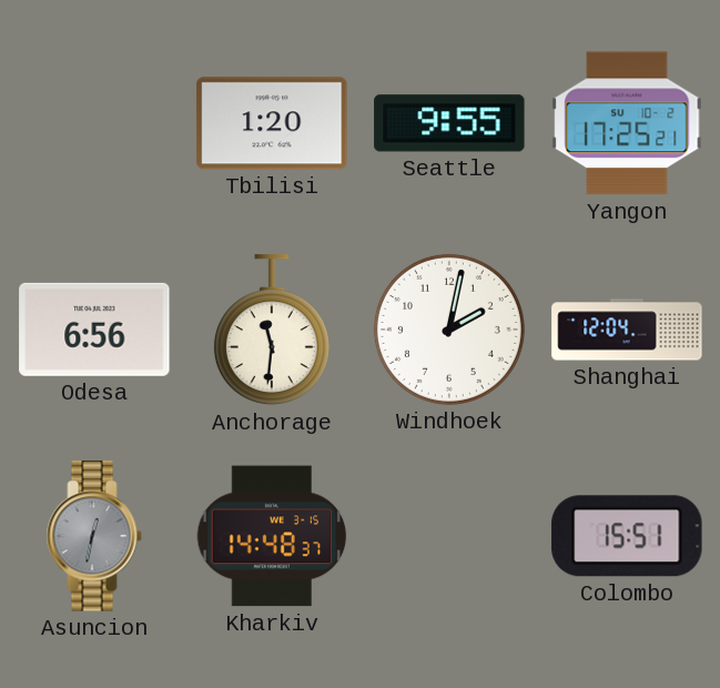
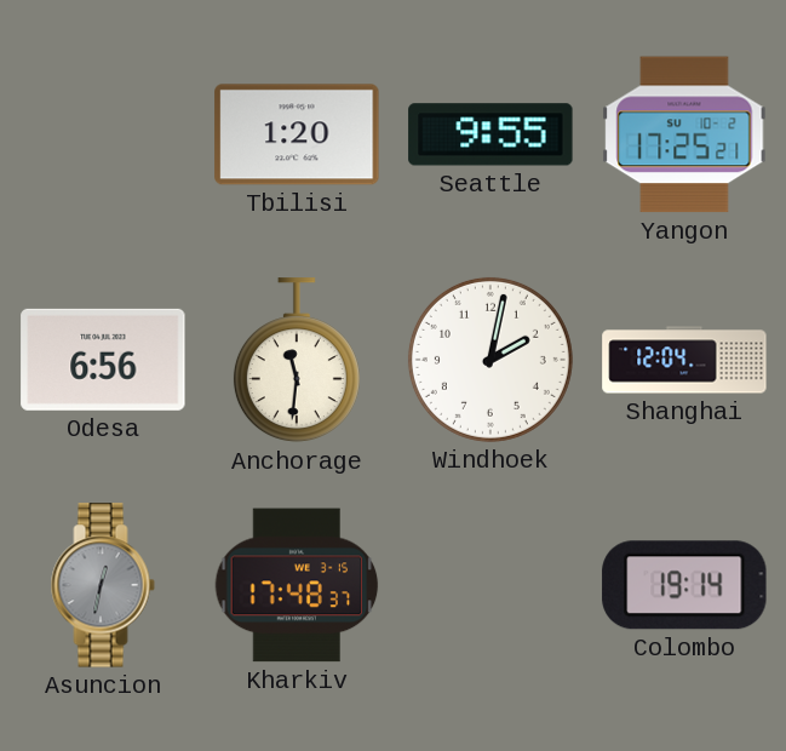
Kharkiv: 14:48 -> 17:48 (297, 585)
Colombo: 15:51 -> 19:14 (684, 585)
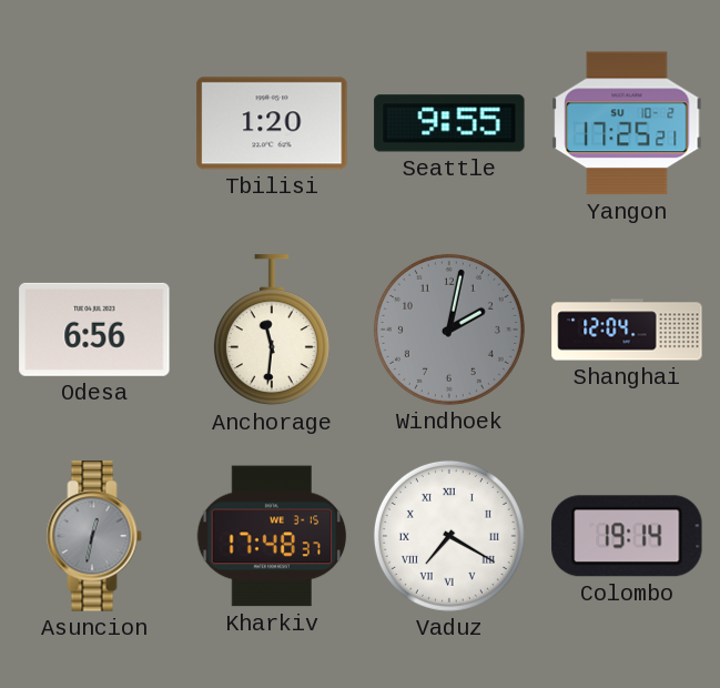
Windhoek dial: white -> grey (449, 330)
Vaduz: none -> 7:20 (449, 536)
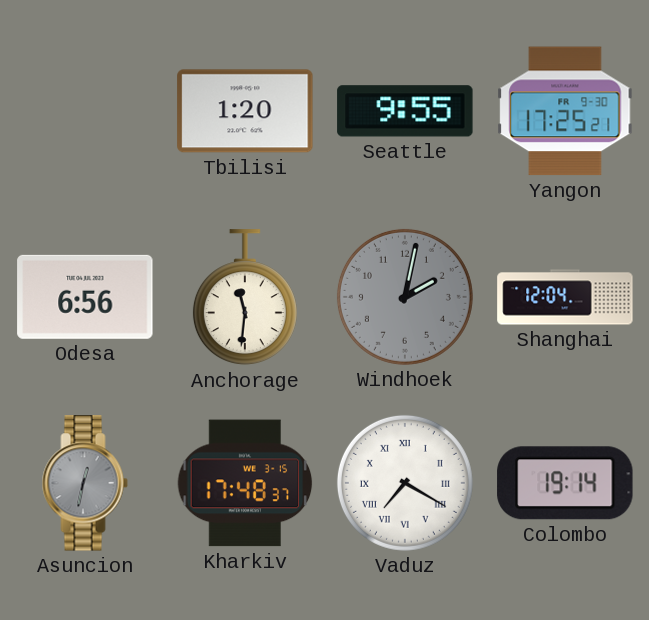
Yangon date: SU 10-2 -> FR 9-30 (565, 111)
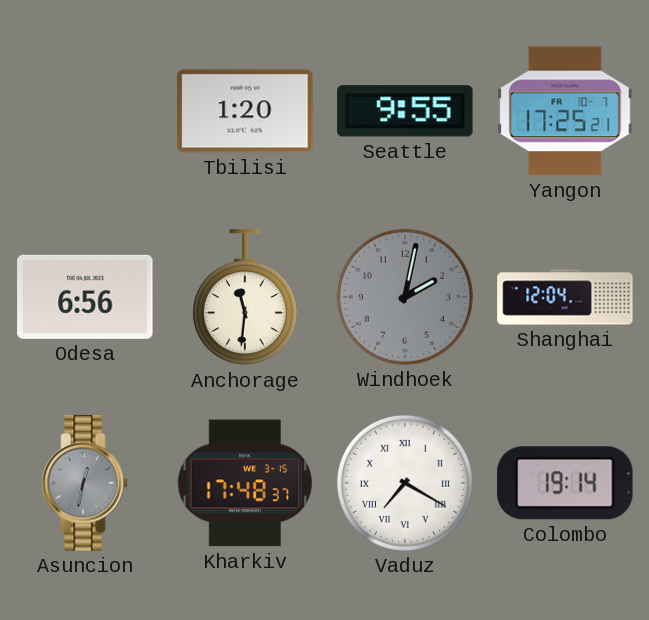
Yangon date: FR 9-30 -> FR 10-7 (565, 111)
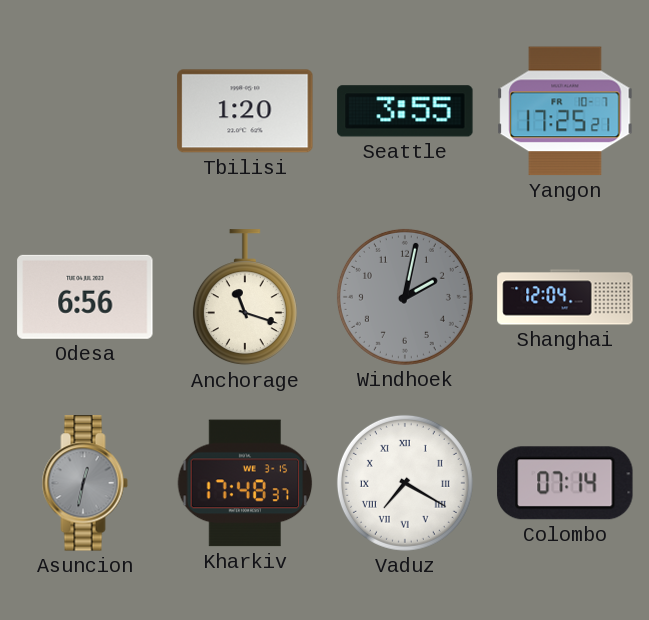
Seattle: 9:55 -> 3:55 (405, 111)
Anchorage: 11:31 -> 11:18 (245, 298)
Colombo: 19:14 -> 07:14 (565, 483)
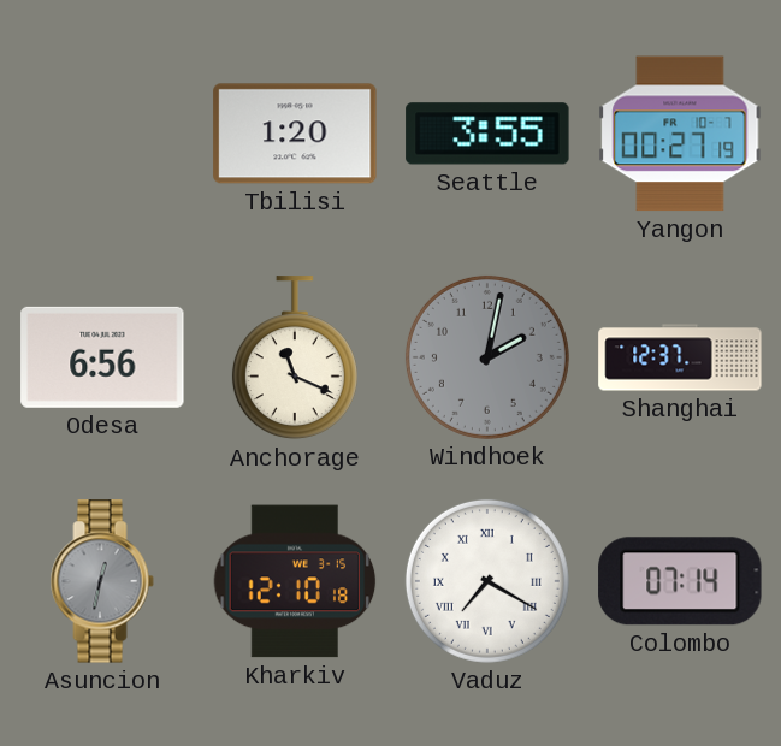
Yangon: 17:25 -> 00:27 (680, 134)
Anchorage: 11:18 -> 11:19 (295, 359)
Shanghai: 12:04 -> 12:37 (680, 357)
Kharkiv: 17:48 -> 12:10 (295, 581)
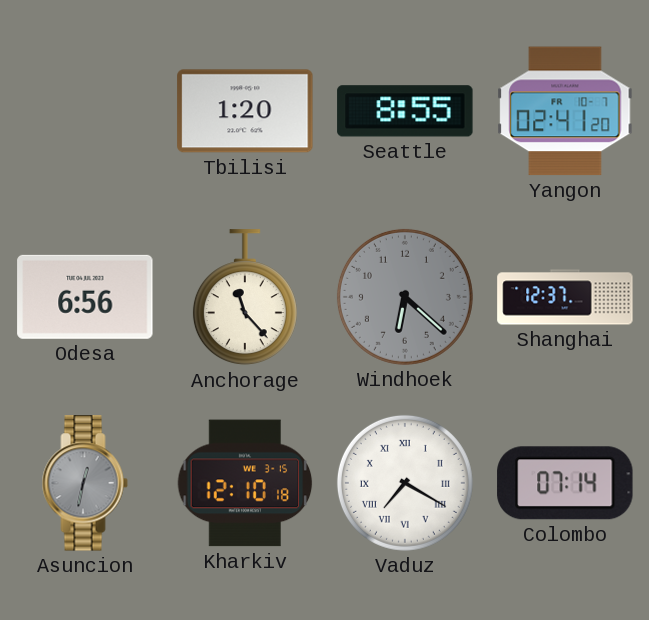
Seattle: 3:55 -> 8:55 (405, 111)
Yangon: 00:27 -> 02:41 (565, 111)
Anchorage: 11:19 -> 11:23 (245, 298)
Windhoek: 2:02 -> 6:22 (405, 297)
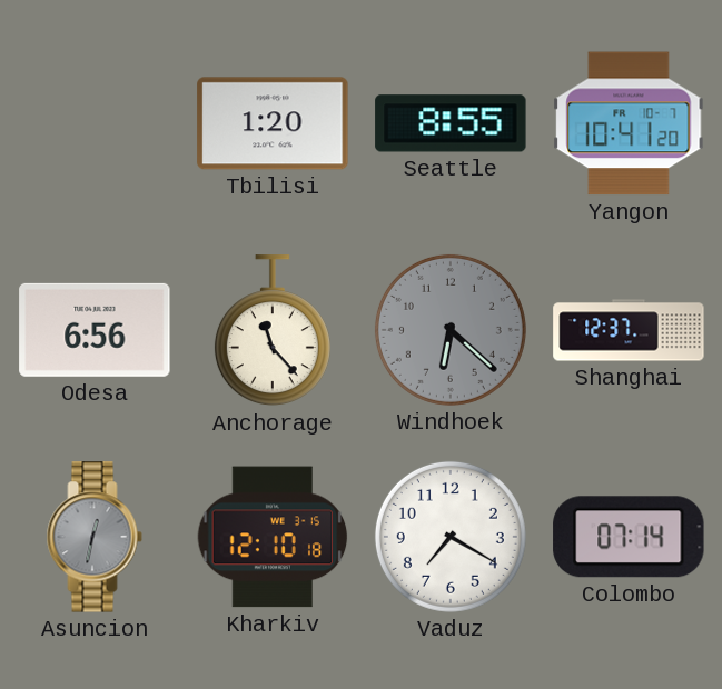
Yangon: 02:41 -> 10:41 (629, 123)
Vaduz numerals: Roman -> Arabic (451, 537)
